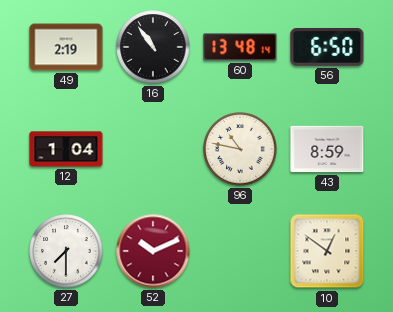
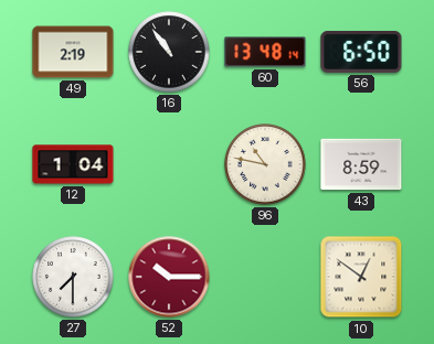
52: 10:11 -> 10:15 (169, 277)
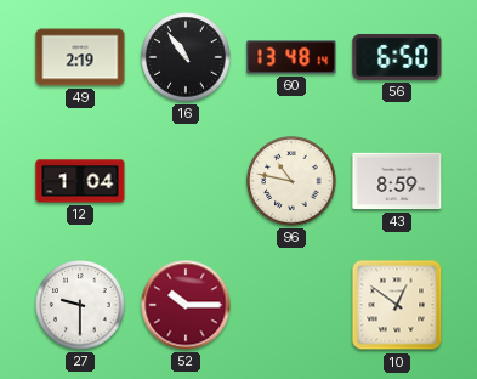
27: 7:30 -> 9:30 (80, 305)
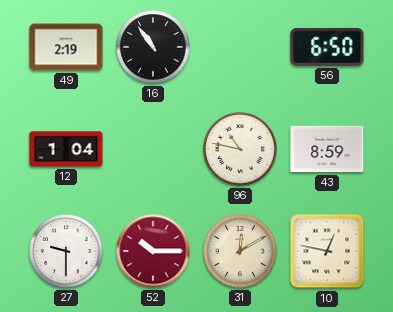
60: 13:48 -> none (291, 57)
31: none -> 12:10 (240, 251)
10: 12:51 -> 12:47 (327, 251)
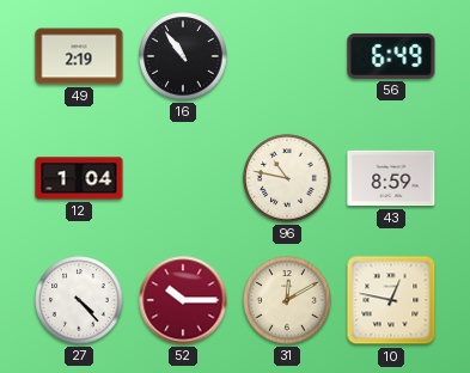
56: 6:50 -> 6:49 (391, 56)
27: 9:30 -> 4:23 (79, 300)
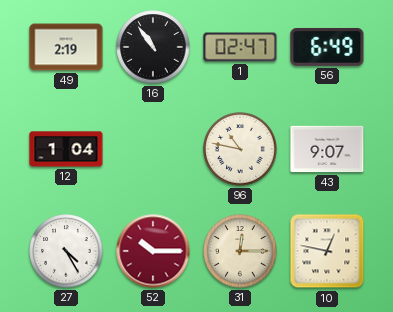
1: none -> 02:47 (240, 47)
43: 8:59 -> 9:07 (327, 149)
27: 4:23 -> 4:25 (66, 251)
31: 12:10 -> 12:15 (240, 251)
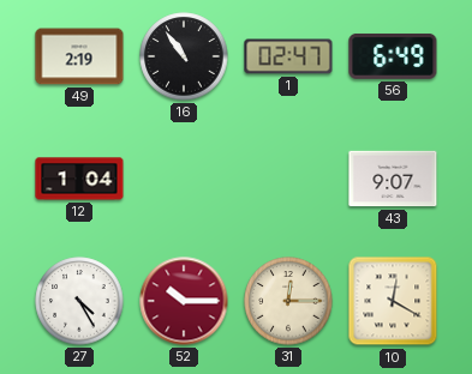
96: 10:47 -> none (240, 149)
10: 12:47 -> 12:20 (393, 301)
